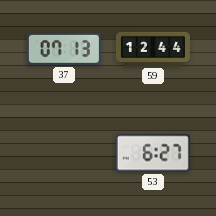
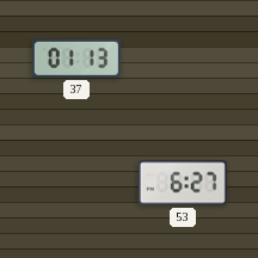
37: 07:13 -> 01:13 (76, 59)
59: 12:44 -> none (153, 49)
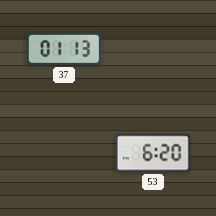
53: 6:27 -> 6:20 (153, 153)
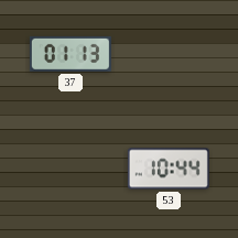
53: 6:20 -> 10:44 (169, 169)
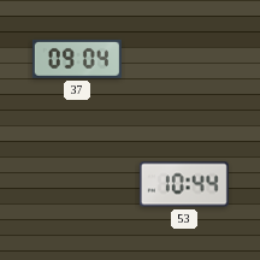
37: 01:13 -> 09:04 (77, 59)
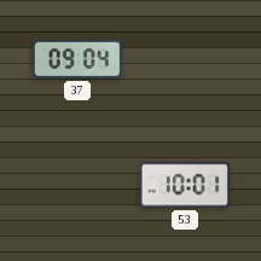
53: 10:44 -> 10:01 (185, 185)
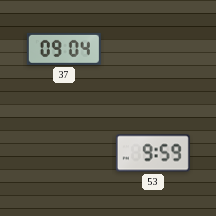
53: 10:01 -> 9:59 (153, 153)
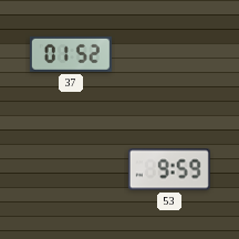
37: 09:04 -> 01:52 (71, 54)
